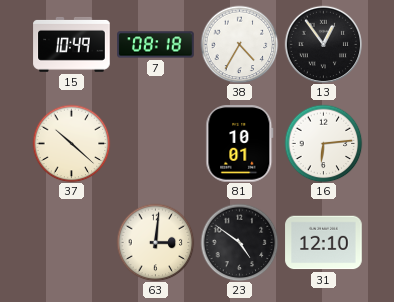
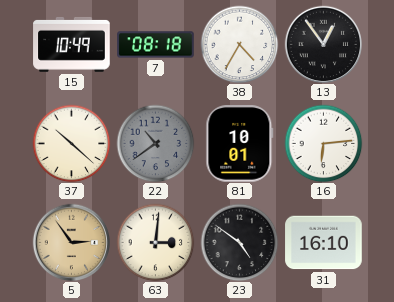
22: none -> 10:39 (155, 143)
5: none -> 2:54 (71, 242)
31: 12:10 -> 16:10 (324, 243)
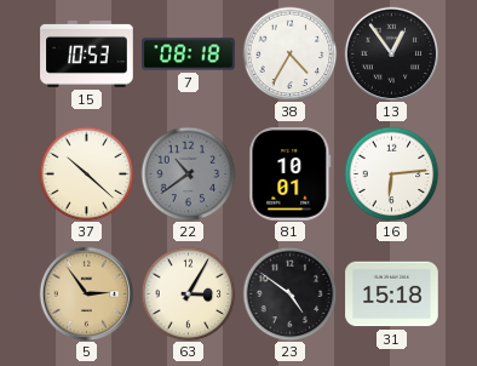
15: 10:49 -> 10:53 (87, 53)
63: 3:01 -> 3:05 (188, 293)
31: 16:10 -> 15:18 (392, 294)
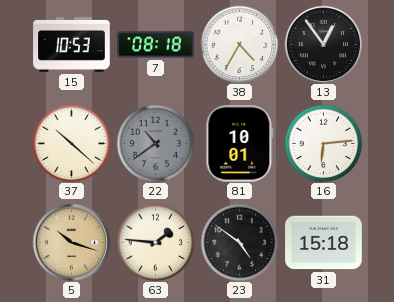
5: 2:54 -> 10:18 (71, 242)
63: 3:05 -> 1:46 (155, 242)
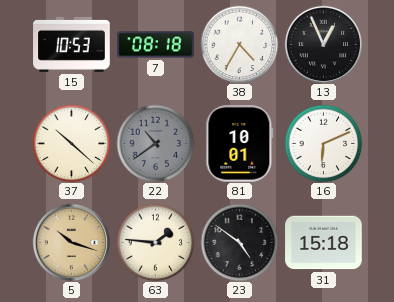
13: 12:54 -> 12:56 (323, 44)
16: 6:14 -> 6:11 (323, 143)
